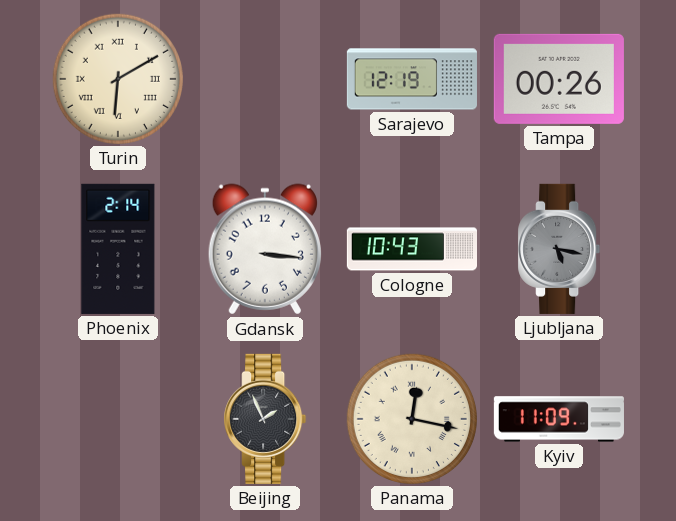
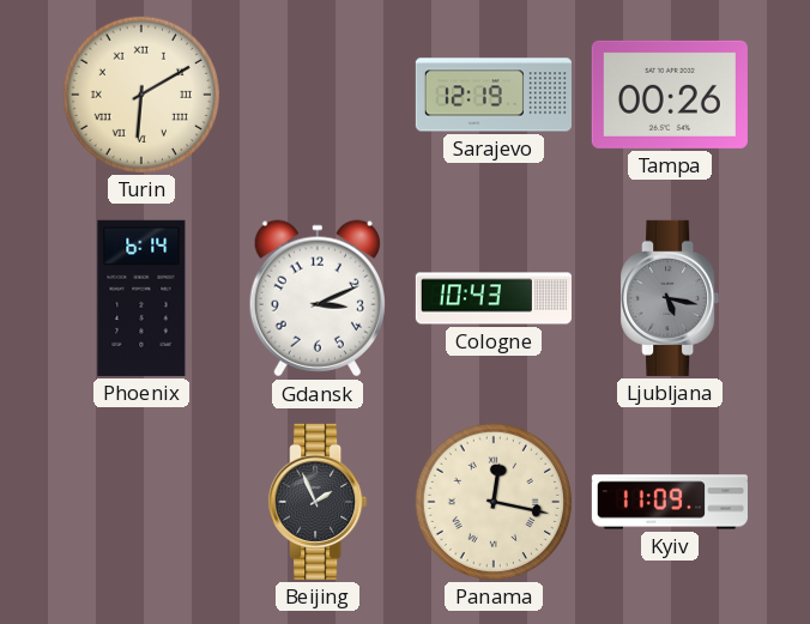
Phoenix: 2:14 -> 6:14 (141, 298)
Gdansk: 3:16 -> 3:11 (318, 298)
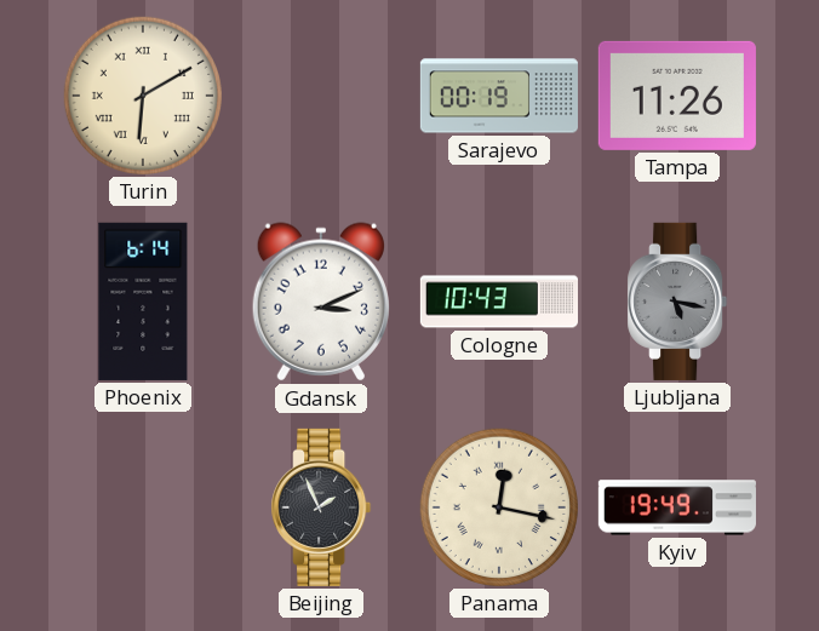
Sarajevo: 12:19 -> 00:19 (499, 96)
Tampa: 00:26 -> 11:26 (677, 96)
Kyiv: 11:09 -> 19:49 (677, 507)
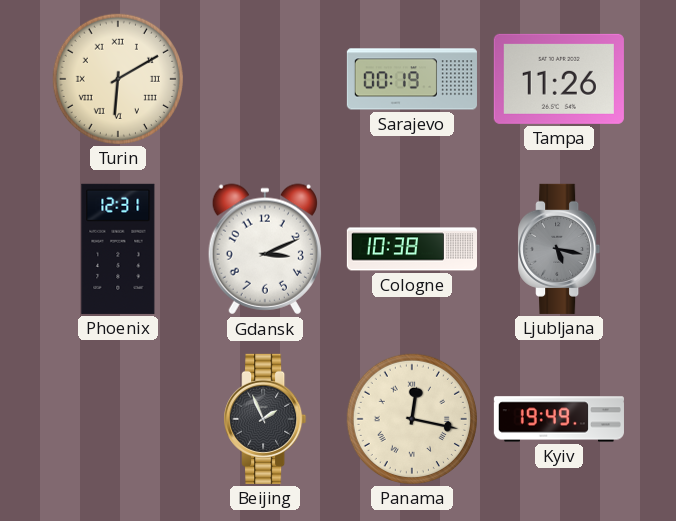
Phoenix: 6:14 -> 12:31 (118, 249)
Cologne: 10:43 -> 10:38 (411, 249)
